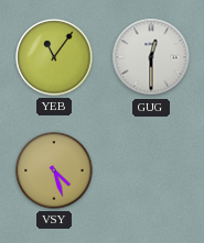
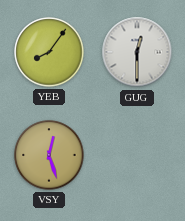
YEB: 11:06 -> 8:06 (49, 52)
VSY: 4:27 -> 12:27 (49, 155)
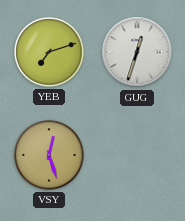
YEB: 8:06 -> 7:12 (49, 52)
GUG: 12:30 -> 12:33 (137, 52)
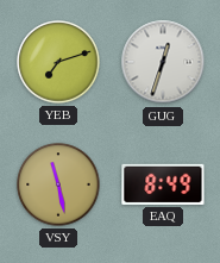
VSY: 12:27 -> 11:28 (58, 184)
EAQ: none -> 8:49 (163, 184)
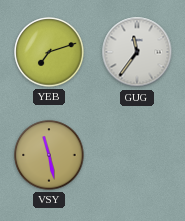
GUG: 12:33 -> 11:36 (137, 52)
EAQ: 8:49 -> none (163, 184)
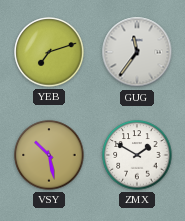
VSY: 11:28 -> 10:28 (49, 155)
ZMX: none -> 1:50 (137, 155)
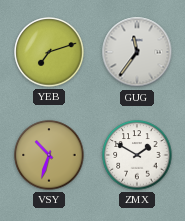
VSY: 10:28 -> 10:33 (49, 155)
